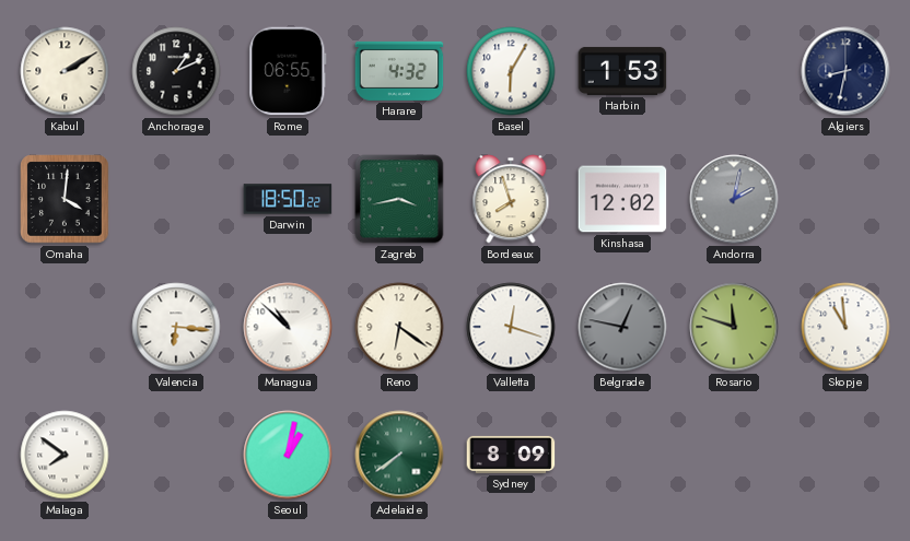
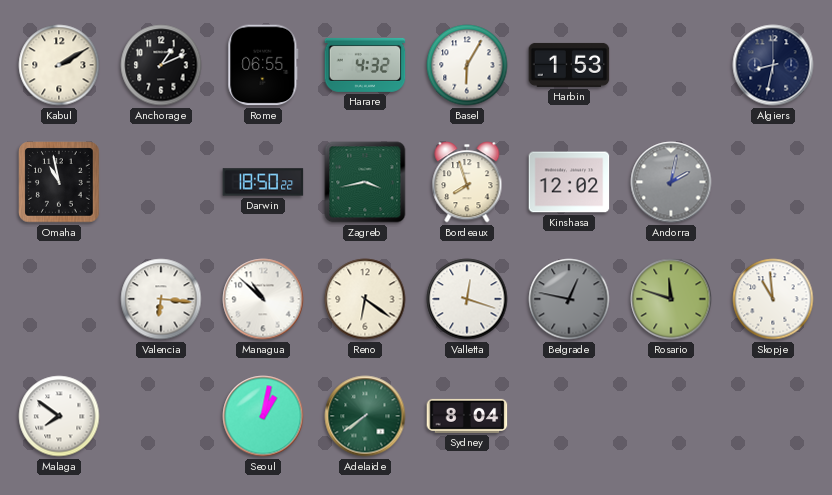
Omaha: 4:01 -> 10:58 (59, 182)
Sydney: 8:09 -> 8:04 (467, 416)
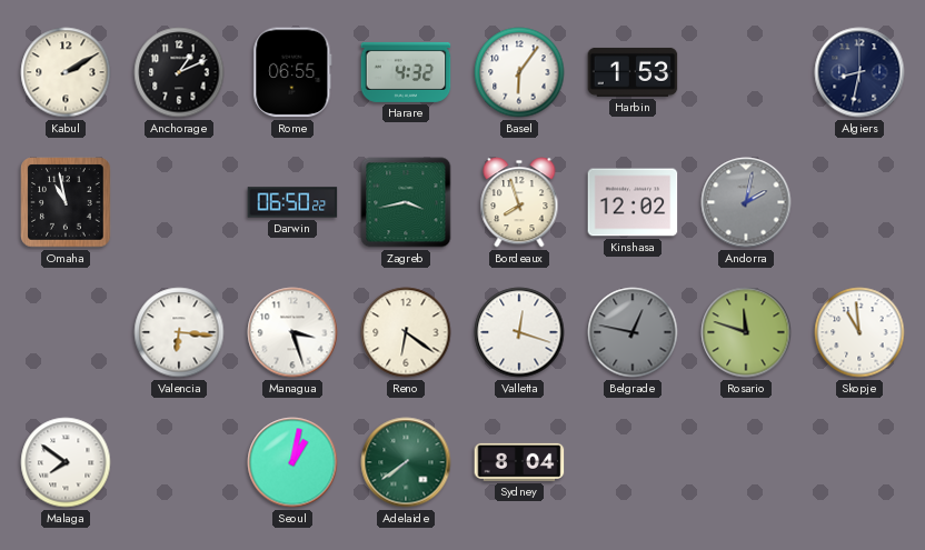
Basel: 6:05 -> 6:06 (519, 72)
Darwin: 18:50 -> 06:50 (292, 202)
Managua: 10:52 -> 3:27 (292, 332)
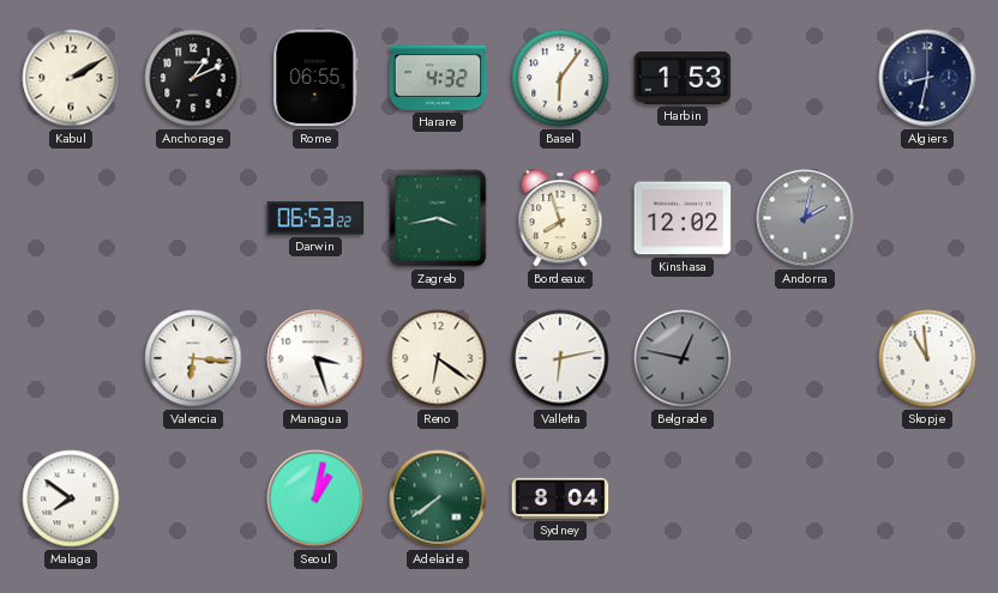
Omaha: 10:58 -> none (66, 202)
Darwin: 06:50 -> 06:53 (315, 218)
Valletta: 12:18 -> 6:13 (560, 358)
Rosario: 11:48 -> none (746, 332)
